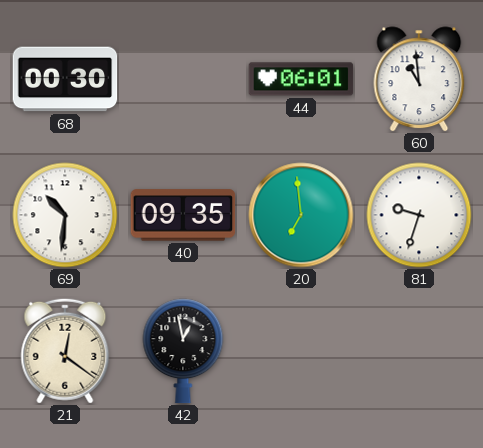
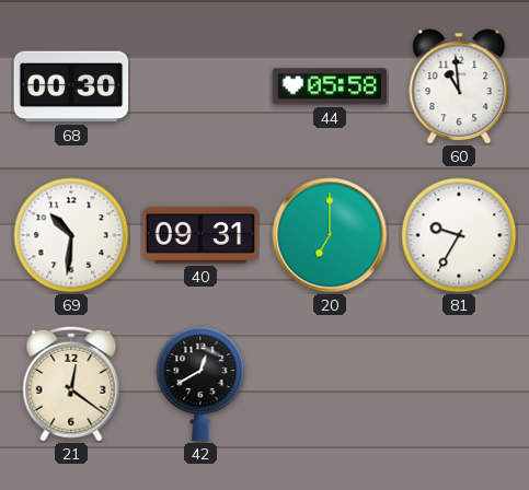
44: 06:01 -> 05:58 (330, 86)
40: 09:35 -> 09:31 (200, 235)
20: 6:59 -> 7:00 (330, 235)
81: 9:33 -> 9:35 (459, 235)
42: 12:58 -> 12:40 (200, 384)
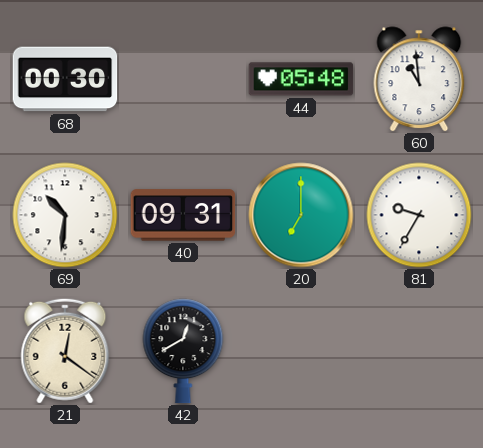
44: 05:58 -> 05:48 (301, 79)
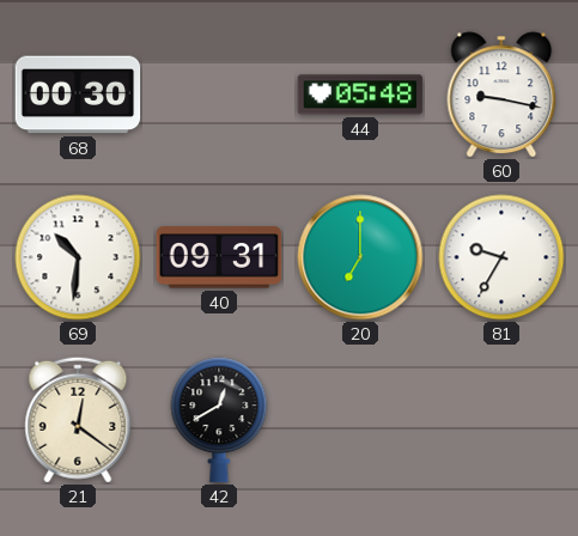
60: 10:59 -> 9:17 (501, 95)
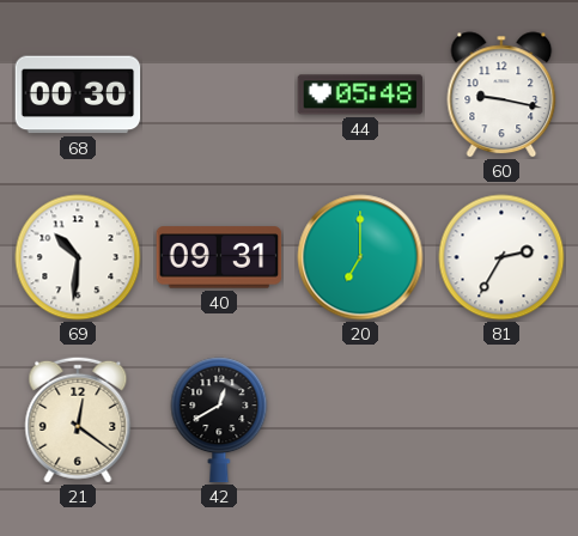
81: 9:35 -> 2:35 (501, 257)
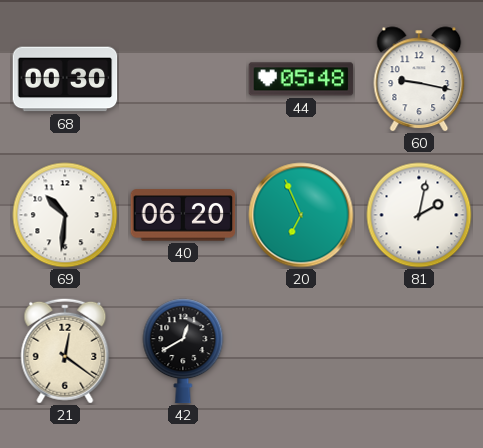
40: 09:31 -> 06:20 (183, 215)
20: 7:00 -> 6:56 (301, 215)
81: 2:35 -> 2:02 (419, 215)
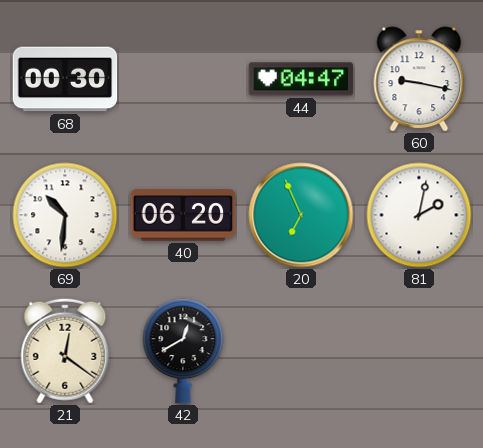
44: 05:48 -> 04:47 (301, 79)
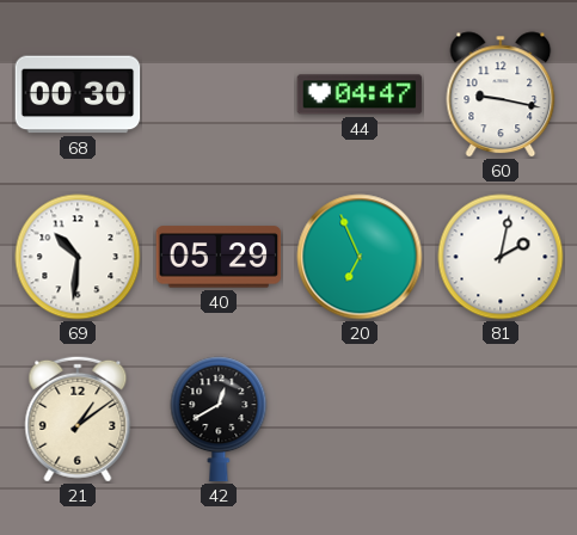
40: 06:20 -> 05:29 (219, 257)
21: 12:21 -> 1:09 (78, 419)
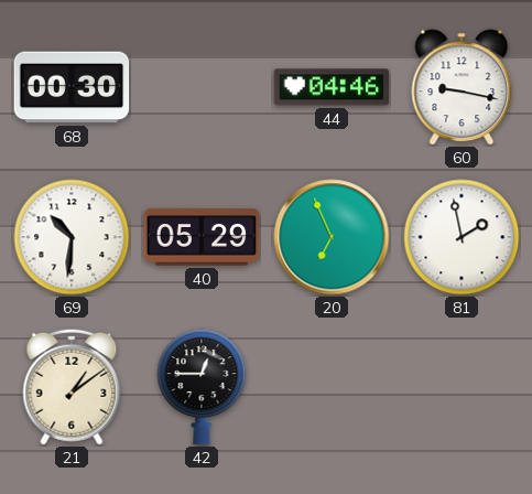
44: 04:47 -> 04:46 (332, 87)
81: 2:02 -> 1:58 (462, 237)
42: 12:40 -> 12:45 (202, 387)
